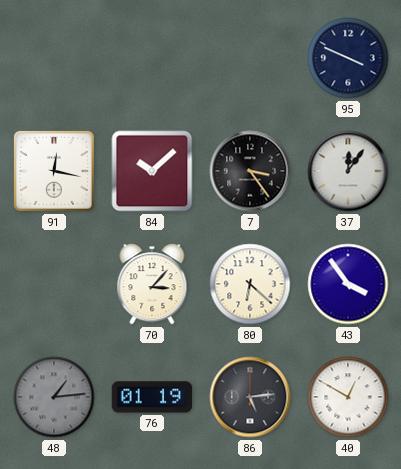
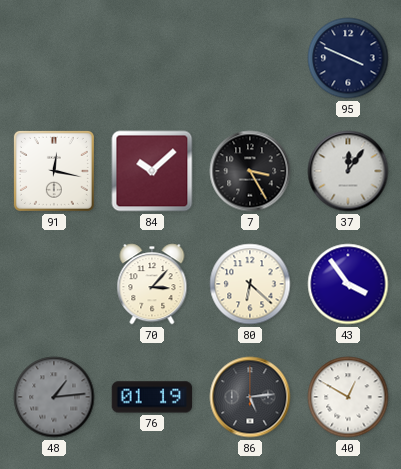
7: 3:24 -> 3:25 (250, 171)
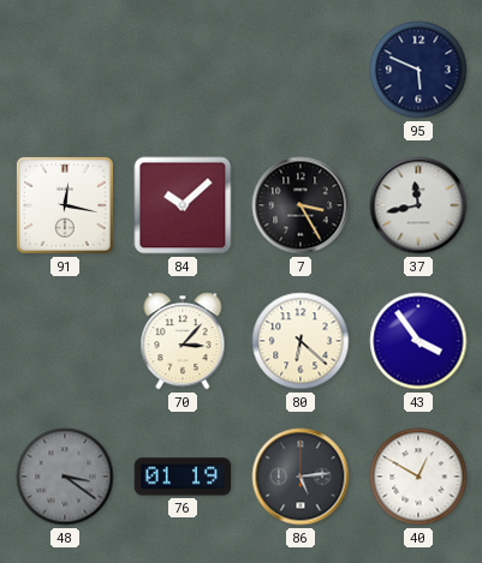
95: 3:49 -> 5:49 (418, 70)
37: 12:06 -> 11:43 (418, 205)
48: 1:14 -> 3:21 (65, 477)
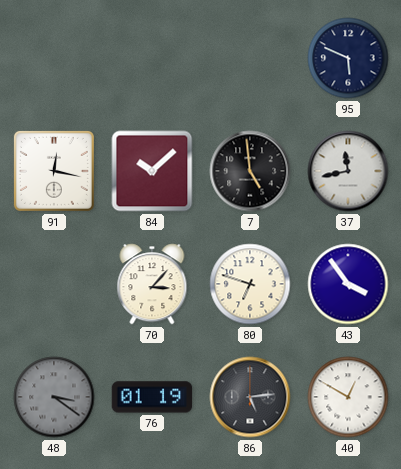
7: 3:25 -> 4:59 (250, 171)
80: 6:22 -> 6:48 (250, 284)
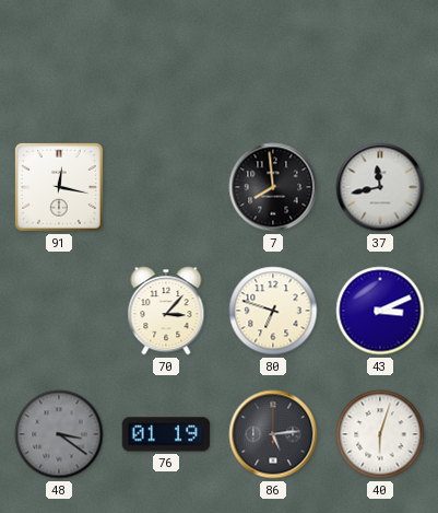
95: 5:49 -> none (348, 58)
84: 10:08 -> none (152, 171)
7: 4:59 -> 7:59 (273, 187)
43: 3:54 -> 3:11 (380, 311)
40: 12:50 -> 6:03 (380, 434)
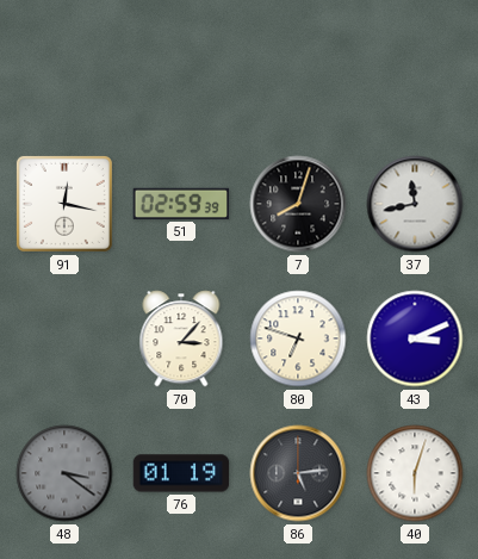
51: none -> 02:59 (181, 204)
7: 7:59 -> 8:03 (298, 204)
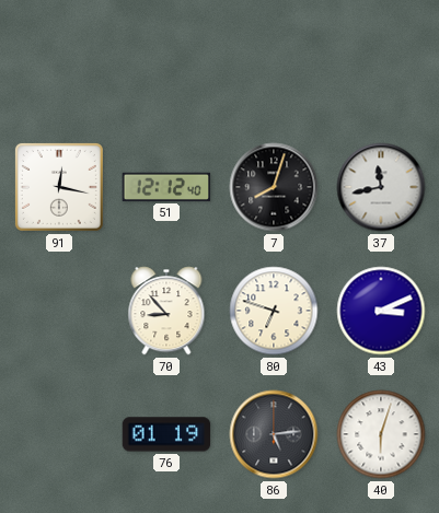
51: 02:59 -> 12:12 (166, 187)
70: 3:07 -> 8:53 (166, 311)
48: 3:21 -> none (64, 473)
